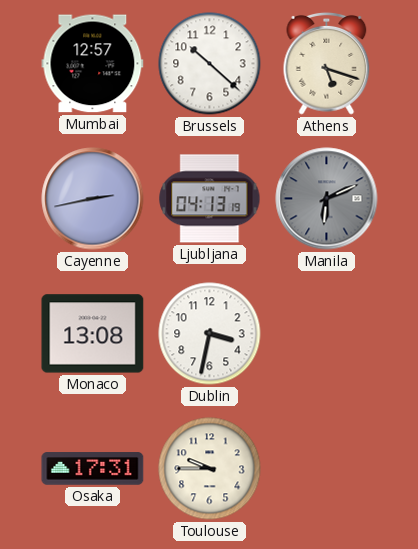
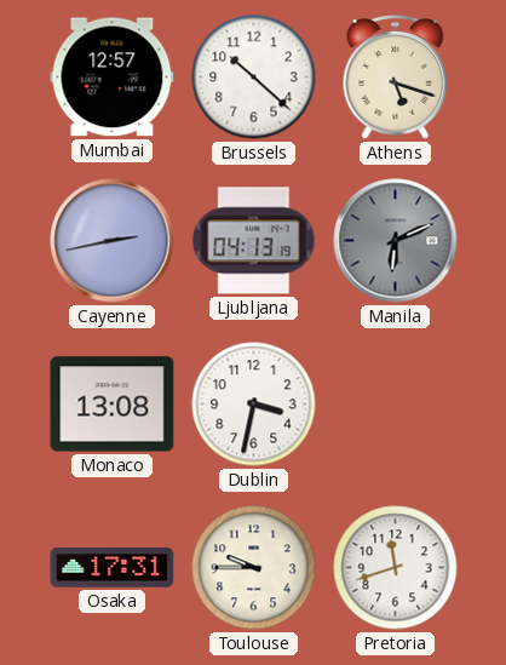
Pretoria: none -> 11:42 (396, 568)
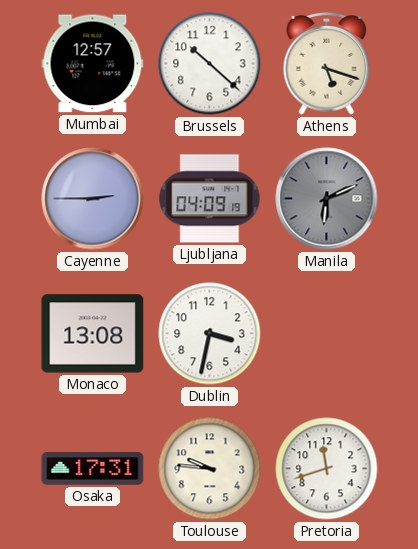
Cayenne: 2:43 -> 2:45 (93, 199)
Ljubljana: 04:13 -> 04:09 (210, 199)
Toulouse: 9:45 -> 9:46 (210, 469)
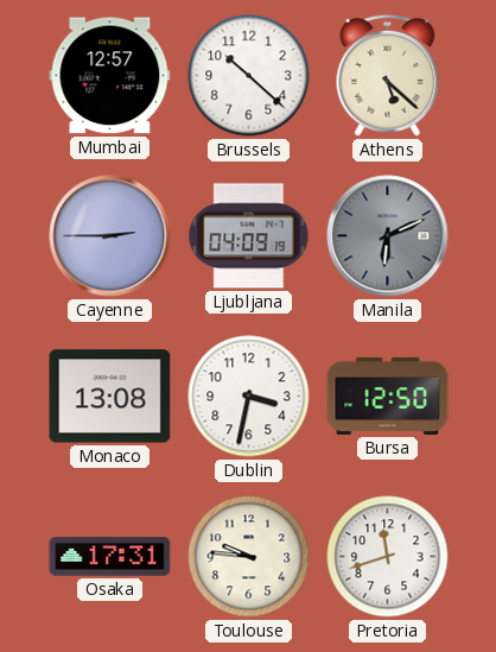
Athens: 5:18 -> 5:22 (388, 76)
Bursa: none -> 12:50 (388, 395)
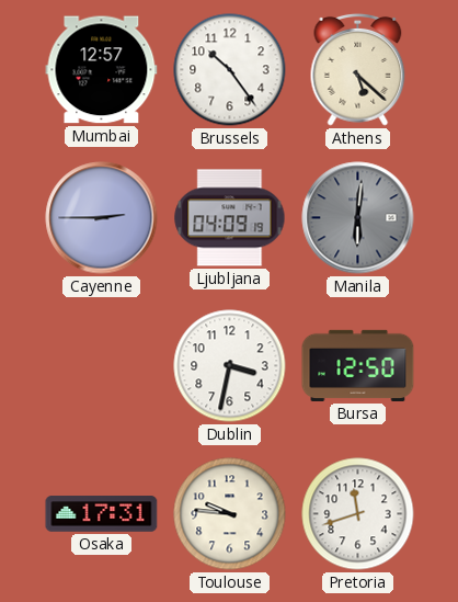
Brussels: 10:22 -> 10:24 (230, 70)
Manila: 6:11 -> 6:01 (358, 218)
Monaco: 13:08 -> none (110, 397)
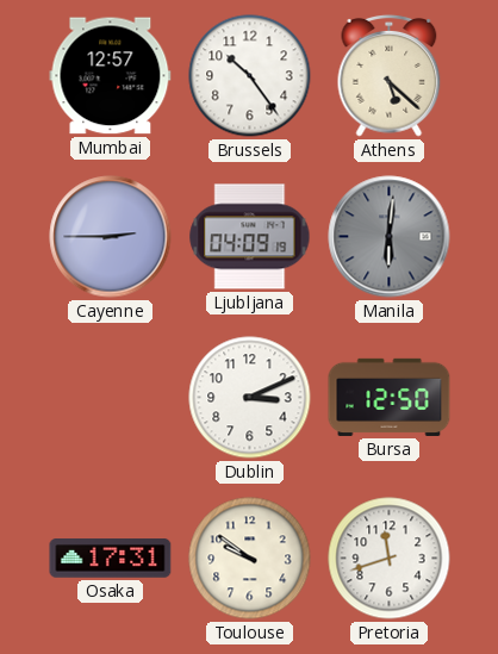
Dublin: 3:32 -> 3:11 (250, 398)
Toulouse: 9:46 -> 9:51 (250, 559)
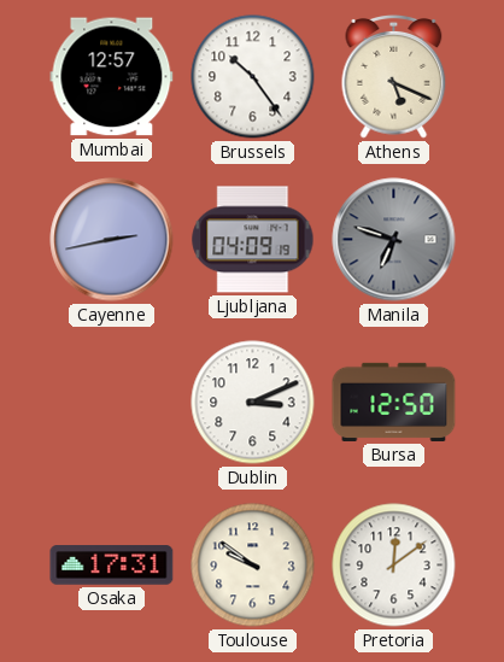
Athens: 5:22 -> 5:19 (394, 77)
Cayenne: 2:45 -> 2:43 (112, 240)
Manila: 6:01 -> 6:48 (394, 240)
Pretoria: 11:42 -> 12:09 (394, 566)
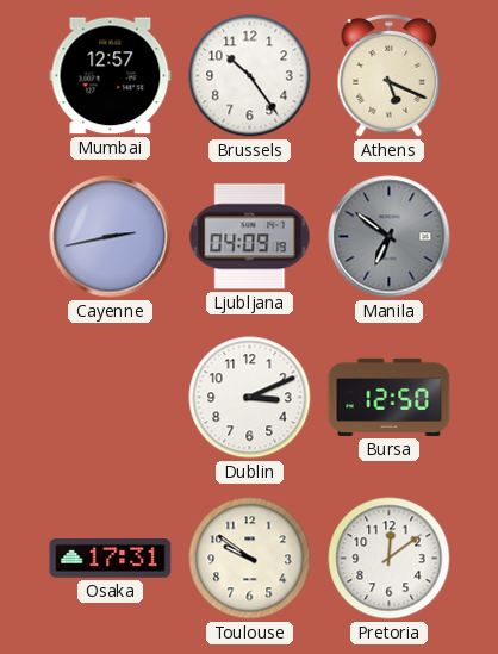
Manila: 6:48 -> 6:51 (390, 237)
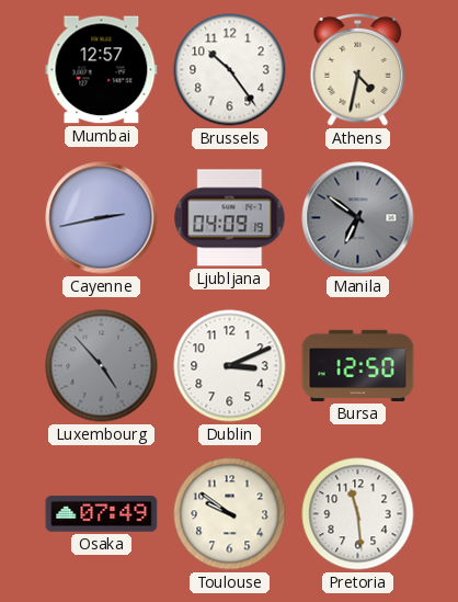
Athens: 5:19 -> 4:32 (358, 70)
Luxembourg: none -> 4:53 (102, 366)
Osaka: 17:31 -> 07:49 (102, 514)
Pretoria: 12:09 -> 11:29 (358, 514)
